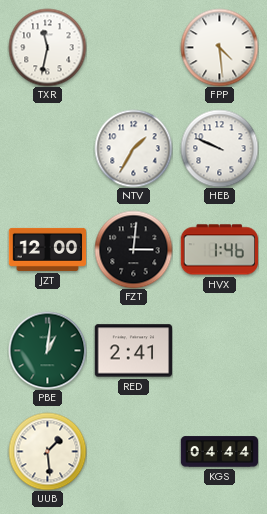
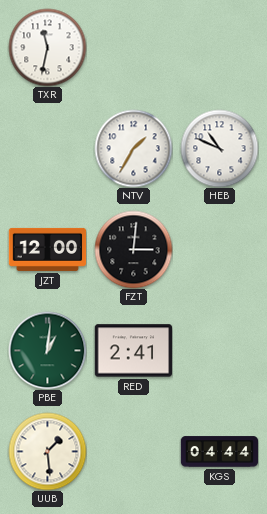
FPP: 4:29 -> none (219, 47)
HEB: 9:49 -> 10:49 (219, 148)
HVX: 1:46 -> none (219, 250)
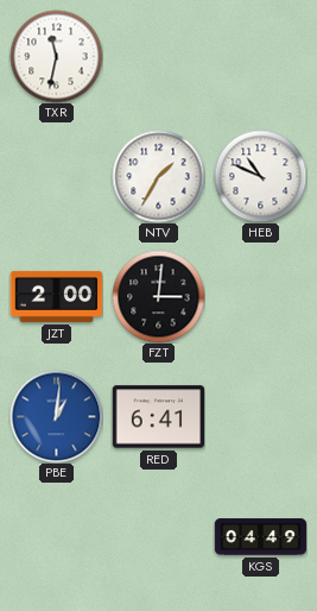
JZT: 12:00 -> 2:00 (56, 296)
PBE dial: green -> blue (56, 416)
RED: 2:41 -> 6:41 (158, 417)
UUB: 1:29 -> none (47, 451)
KGS: 04:44 -> 04:49 (260, 537)
